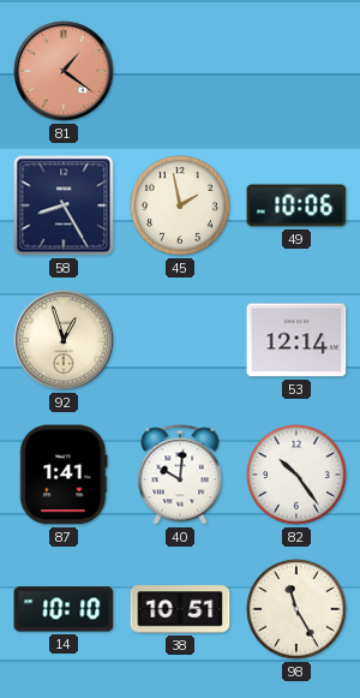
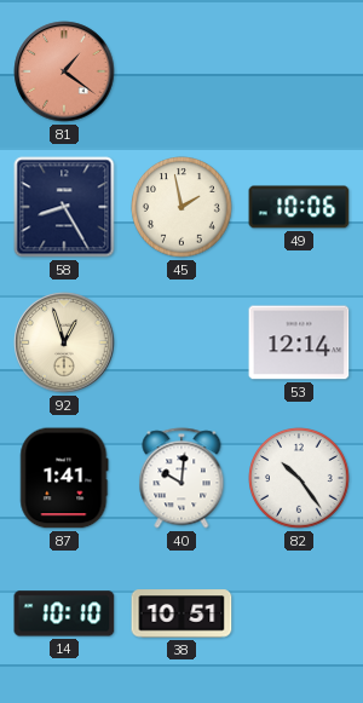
98: 11:25 -> none (296, 609)
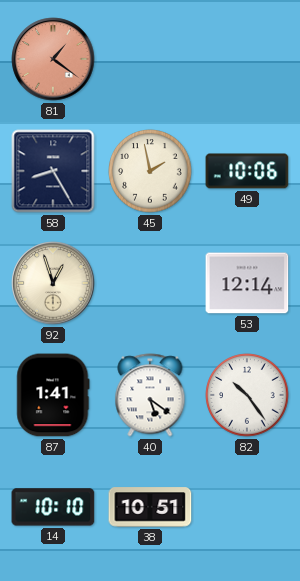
40: 10:01 -> 5:21 (150, 395)
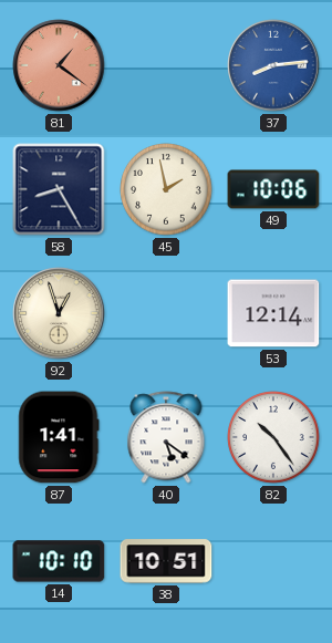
37: none -> 8:14 (273, 65)
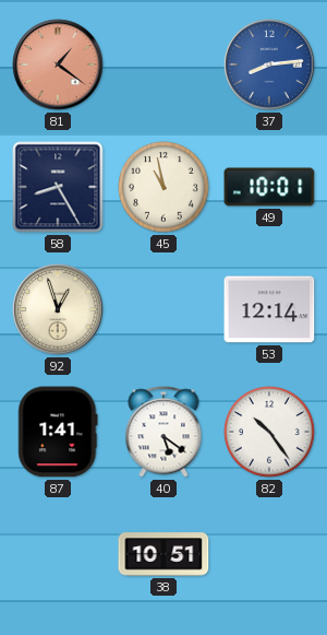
45: 1:58 -> 10:58 (163, 187)
49: 10:06 -> 10:01 (269, 187)
14: 10:10 -> none (59, 561)
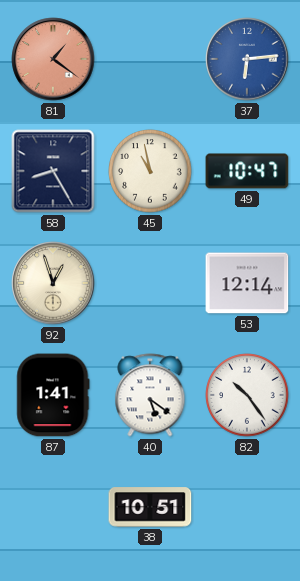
37: 8:14 -> 6:14 (247, 59)
49: 10:01 -> 10:47 (247, 171)
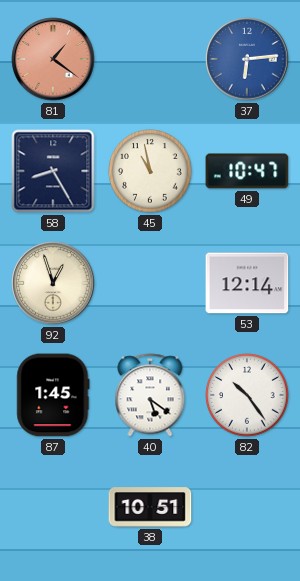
87: 1:41 -> 1:45 (53, 395)
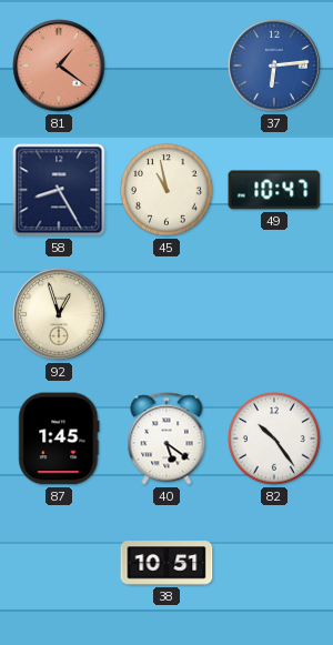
53: 12:14 -> none (247, 283)
